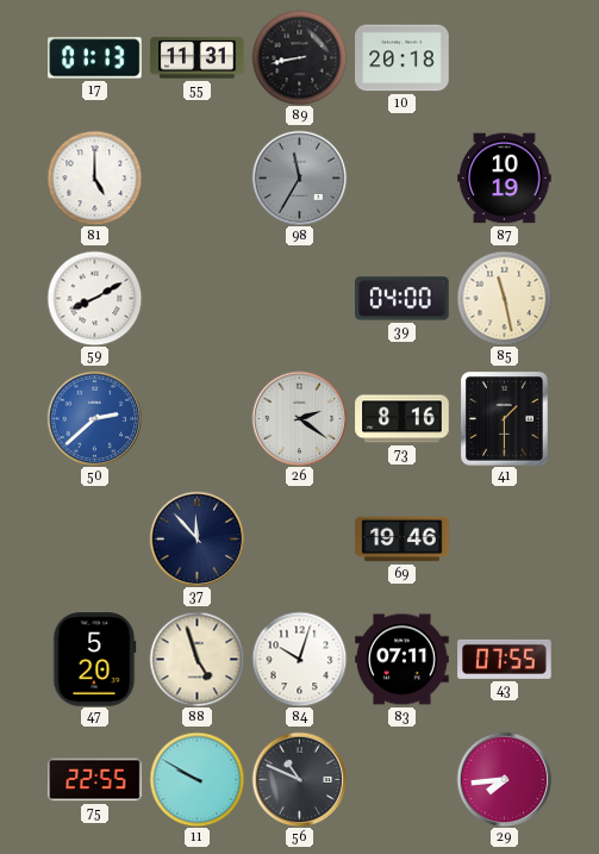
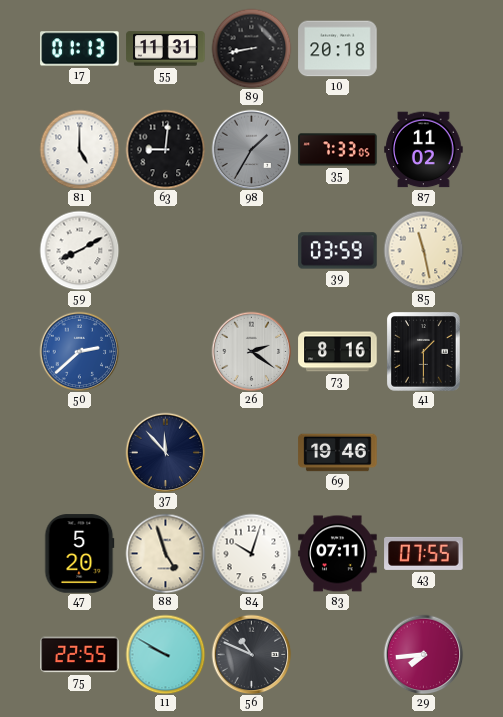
63: none -> 9:01 (165, 149)
98: 11:35 -> 1:35 (251, 149)
35: none -> 7:33 (338, 150)
87: 10:19 -> 11:02 (424, 150)
39: 04:00 -> 03:59 (338, 251)
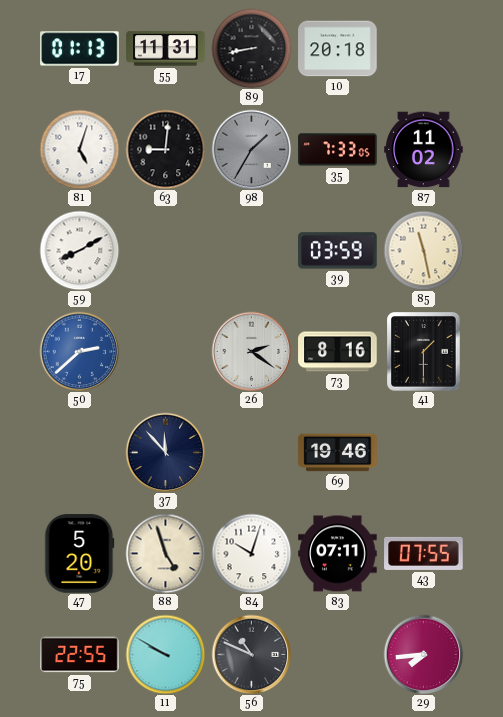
81: 5:00 -> 5:03 (79, 149)
